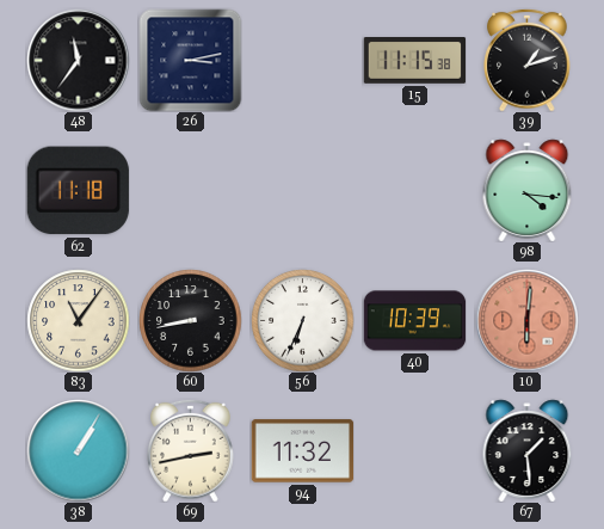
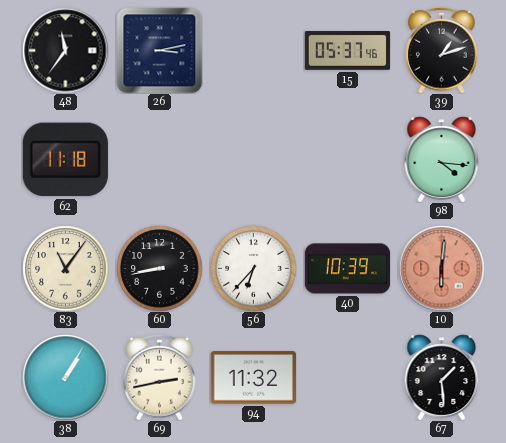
15: 11:15 -> 05:37 (347, 51)
56: 6:34 -> 6:37 (253, 268)
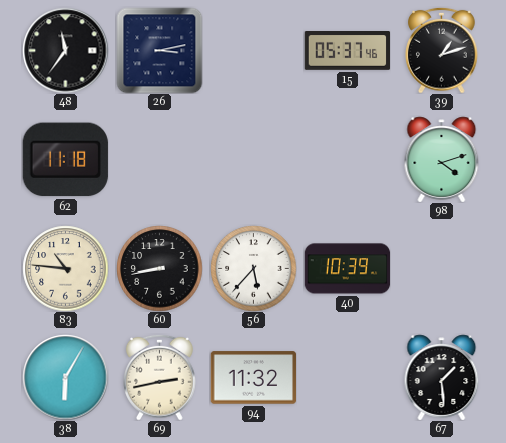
98: 4:16 -> 4:12 (442, 159)
83: 11:06 -> 10:46 (65, 268)
56: 6:37 -> 5:37 (253, 268)
10: 6:01 -> none (441, 268)
38: 1:05 -> 6:05 (65, 377)
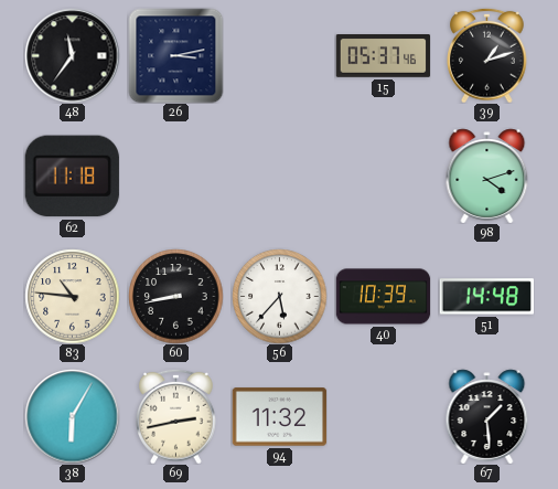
51: none -> 14:48 (486, 297)
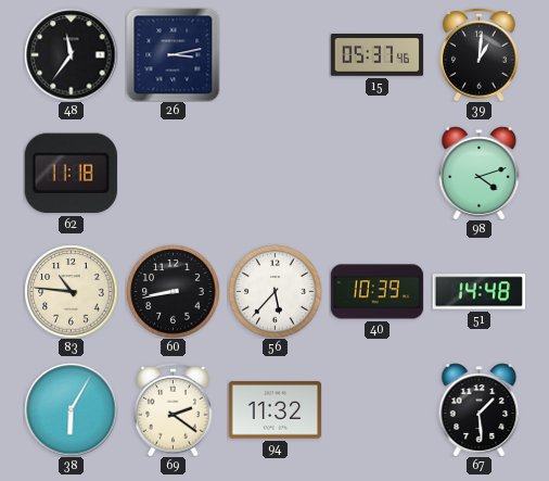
39: 1:12 -> 1:01 (480, 54)
69: 2:43 -> 2:21 (174, 409)
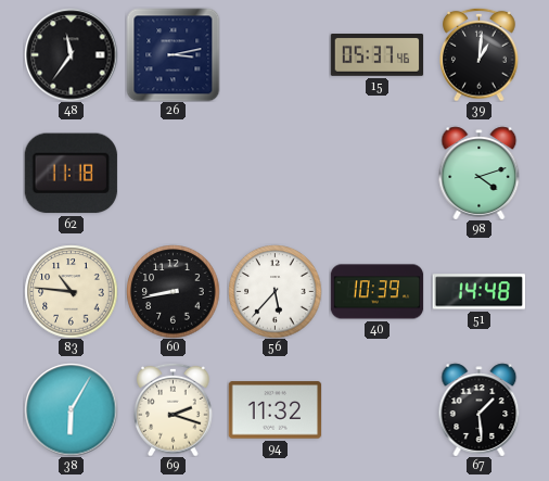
69: 2:21 -> 2:18 (174, 409)
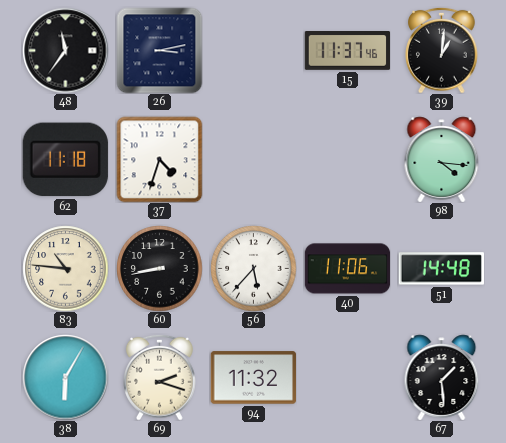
15: 05:37 -> 11:37 (347, 51)
37: none -> 4:33 (159, 159)
98: 4:12 -> 4:16 (442, 159)
40: 10:39 -> 11:06 (347, 269)
